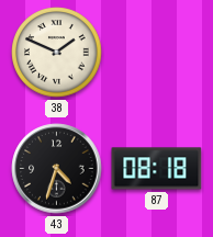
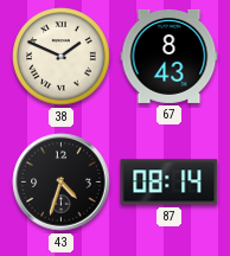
67: none -> 8:43 (170, 56)
87: 08:18 -> 08:14 (170, 183)
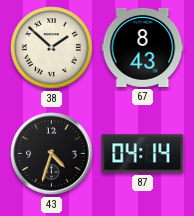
38: 1:49 -> 1:52 (52, 48)
87: 08:14 -> 04:14 (143, 154)
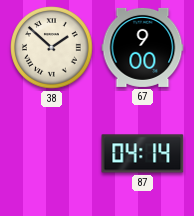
67: 8:43 -> 9:00 (143, 47)
43: 4:33 -> none (52, 154)
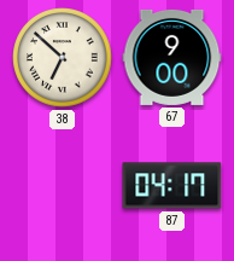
38: 1:52 -> 6:52 (63, 58)
87: 04:14 -> 04:17 (172, 186)
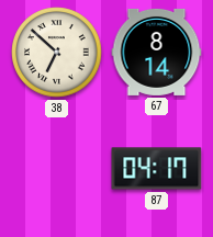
67: 9:00 -> 8:14 (157, 52)
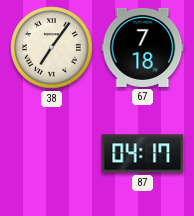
38: 6:52 -> 7:06 (52, 48)
67: 8:14 -> 7:18 (143, 47)
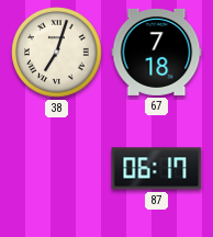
38: 7:06 -> 7:03 (57, 53)
87: 04:17 -> 06:17 (157, 169)
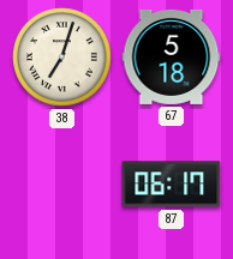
67: 7:18 -> 5:18 (172, 56)
